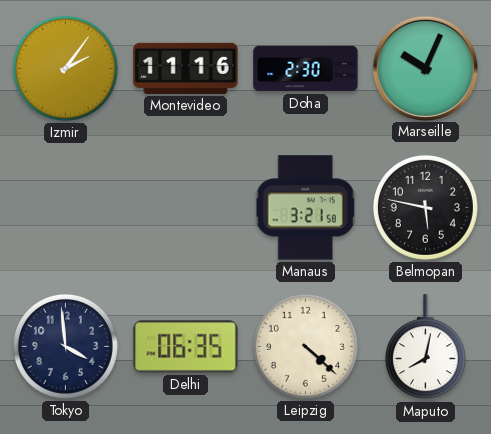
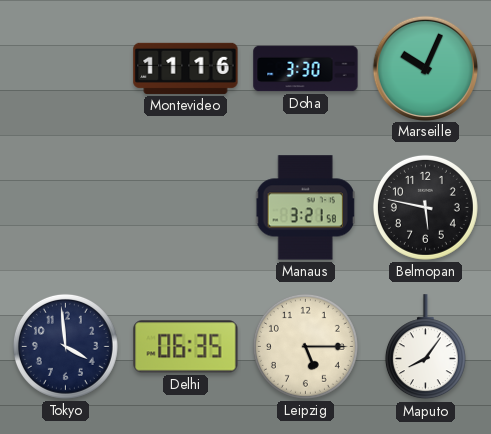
Izmir: 2:06 -> none (65, 68)
Doha: 2:30 -> 3:30 (306, 69)
Leipzig: 4:22 -> 5:15 (305, 346)
Maputo: 8:02 -> 8:06 (425, 347)
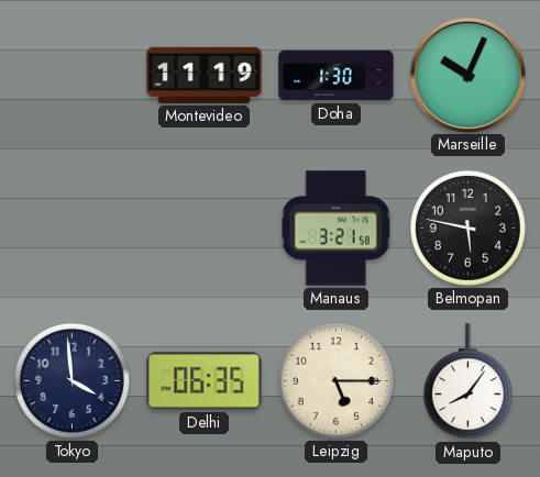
Montevideo: 11:16 -> 11:19 (205, 75)
Doha: 3:30 -> 1:30 (337, 76)
